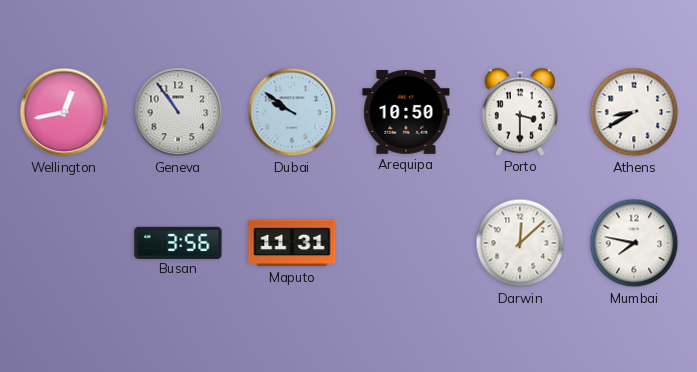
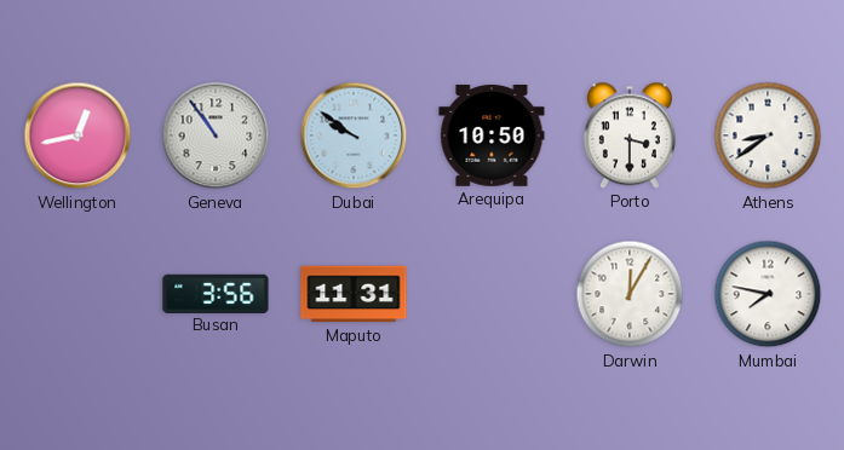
Athens: 8:40 -> 8:39 (768, 135)
Darwin: 12:08 -> 12:05 (630, 294)
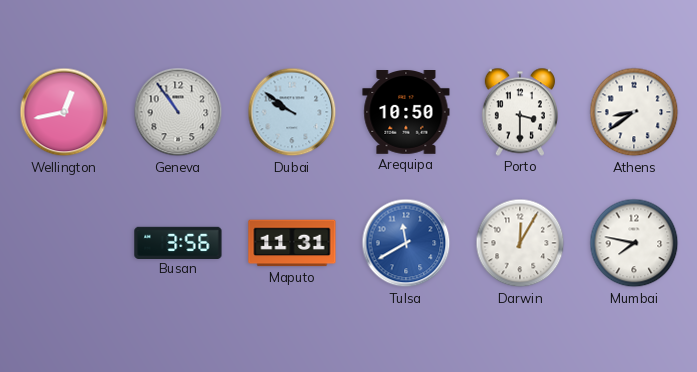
Tulsa: none -> 11:40 (406, 243)
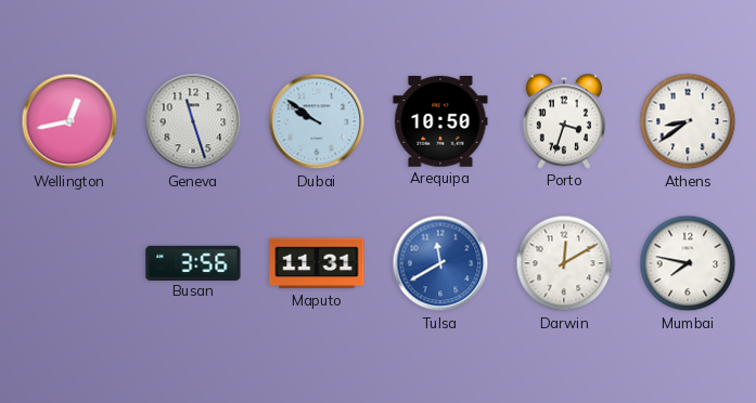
Geneva: 10:54 -> 11:27 (193, 121)
Porto: 3:30 -> 3:33 (564, 121)
Darwin: 12:05 -> 12:10 (564, 263)
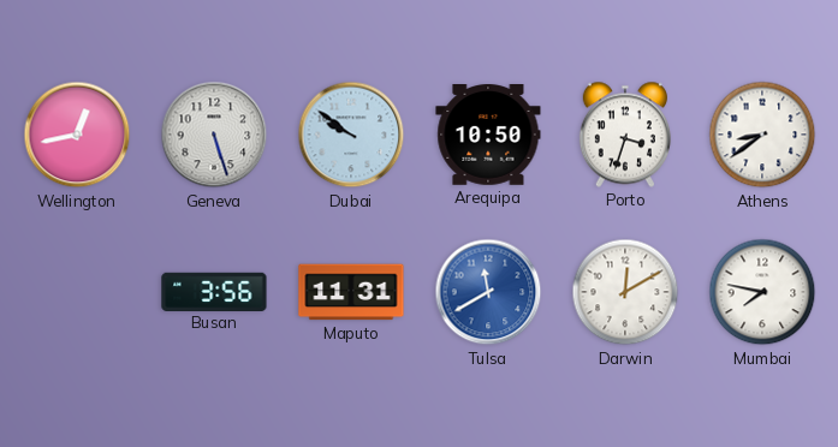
Geneva: 11:27 -> 5:27 (214, 135)
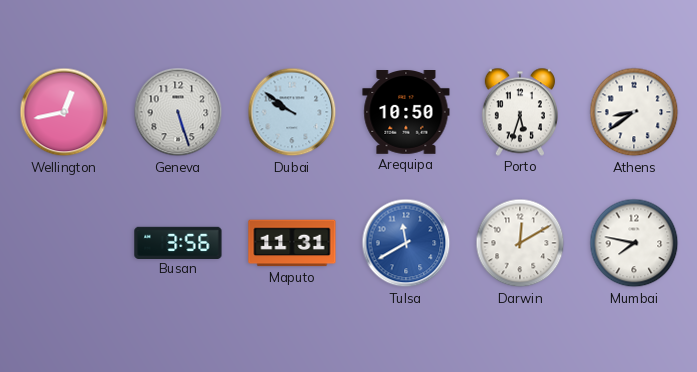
Porto: 3:33 -> 5:33 (520, 112)
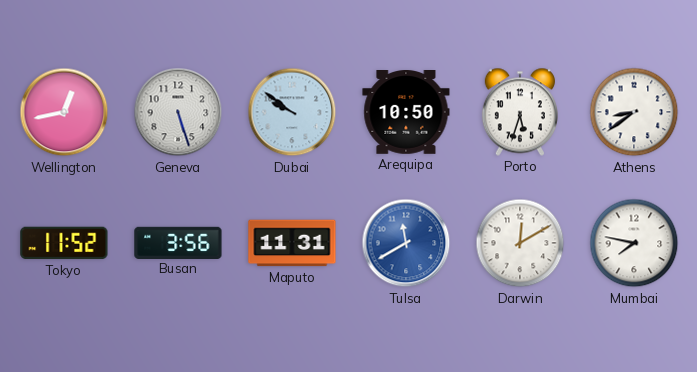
Tokyo: none -> 11:52 (64, 243)
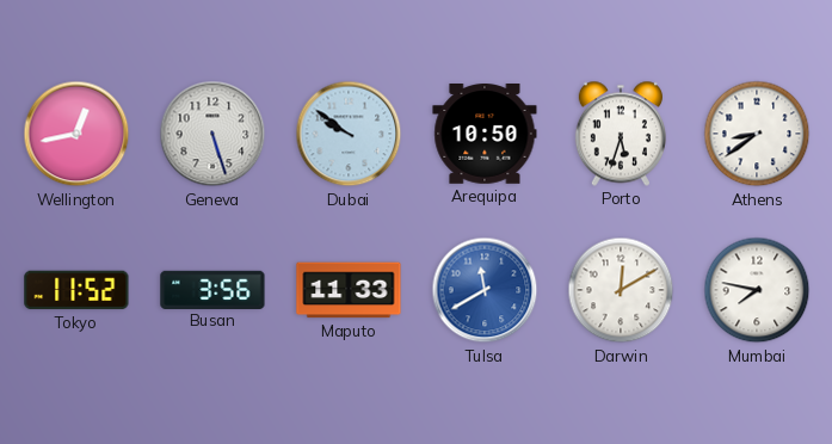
Maputo: 11:31 -> 11:33 (349, 290)
